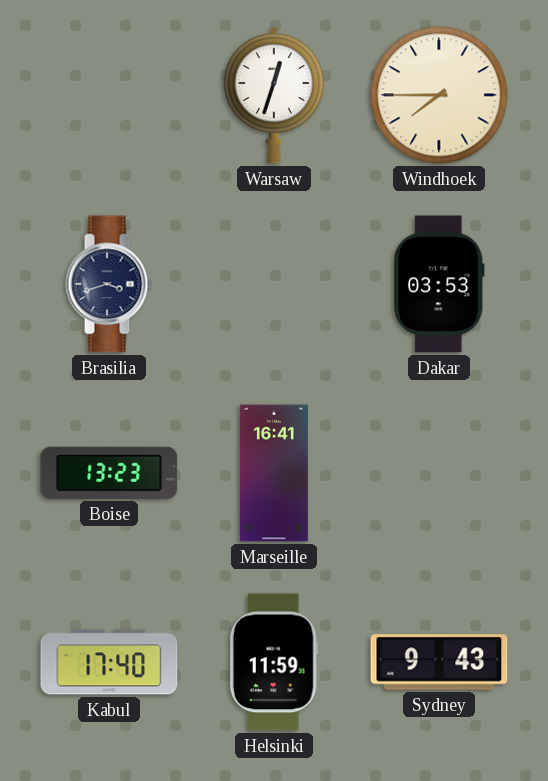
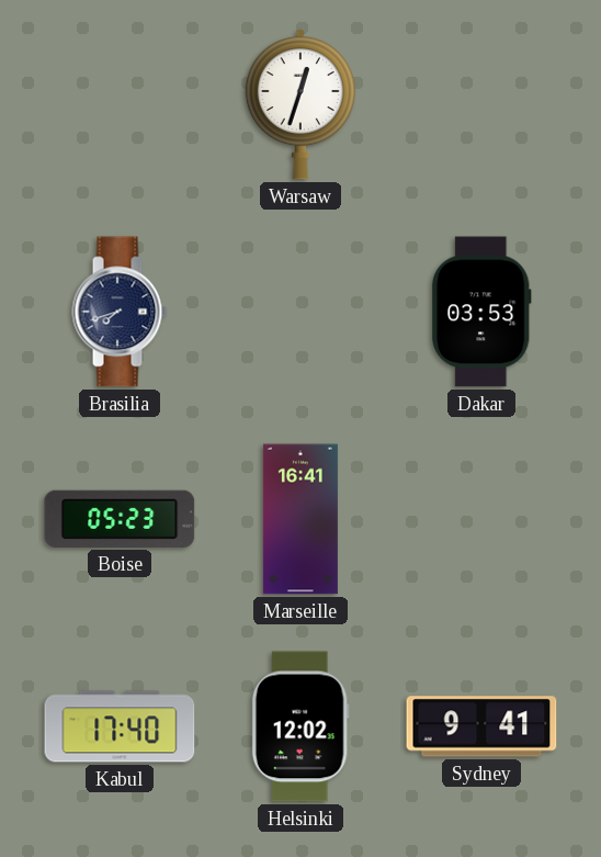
Windhoek: 7:45 -> none (439, 95)
Brasilia: 3:42 -> 7:42 (120, 312)
Boise: 13:23 -> 05:23 (120, 519)
Helsinki: 11:59 -> 12:02 (300, 726)
Sydney: 9:43 -> 9:41 (481, 726)
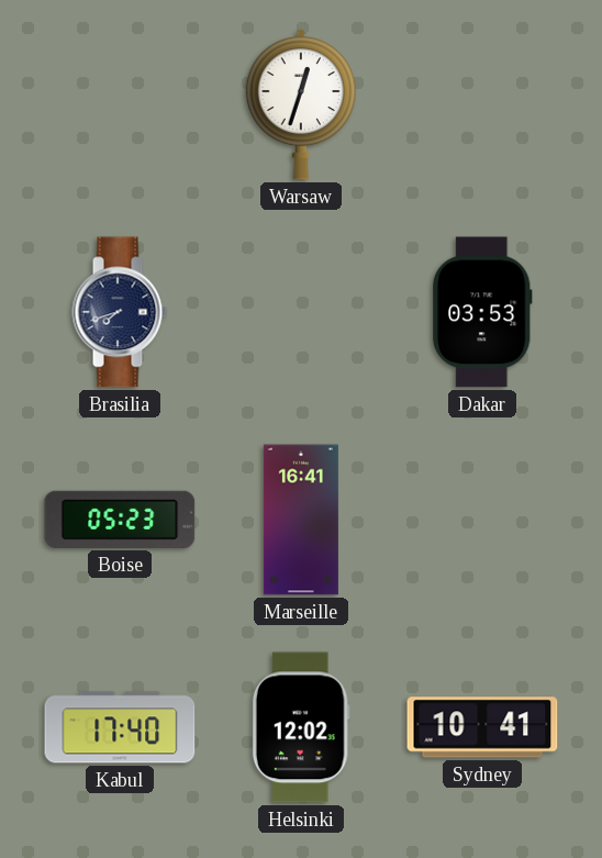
Sydney: 9:41 -> 10:41 (482, 727)
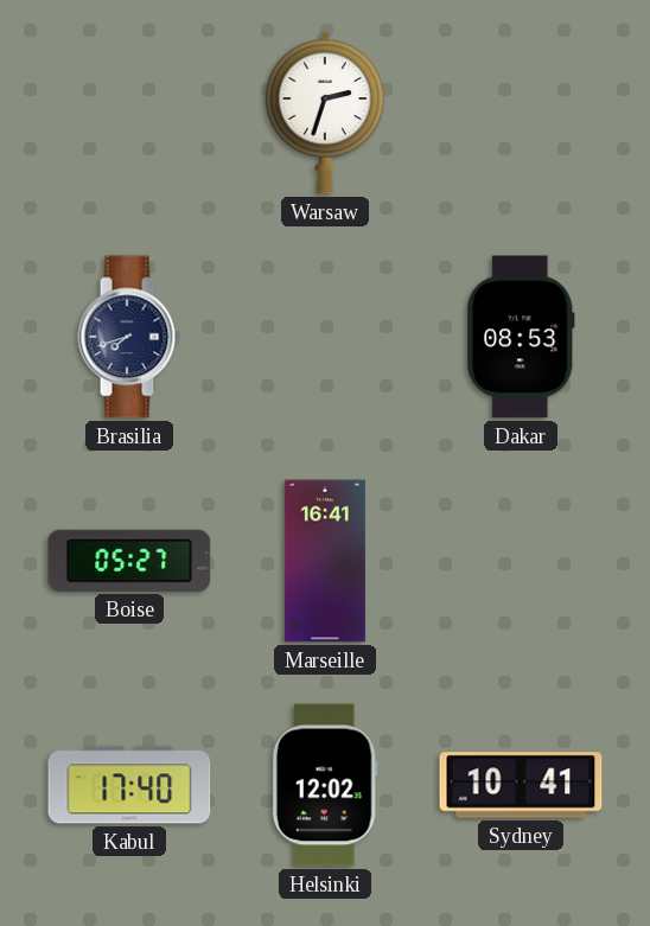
Warsaw: 12:33 -> 2:33 (325, 113)
Dakar: 03:53 -> 08:53 (521, 337)
Boise: 05:23 -> 05:27 (129, 561)
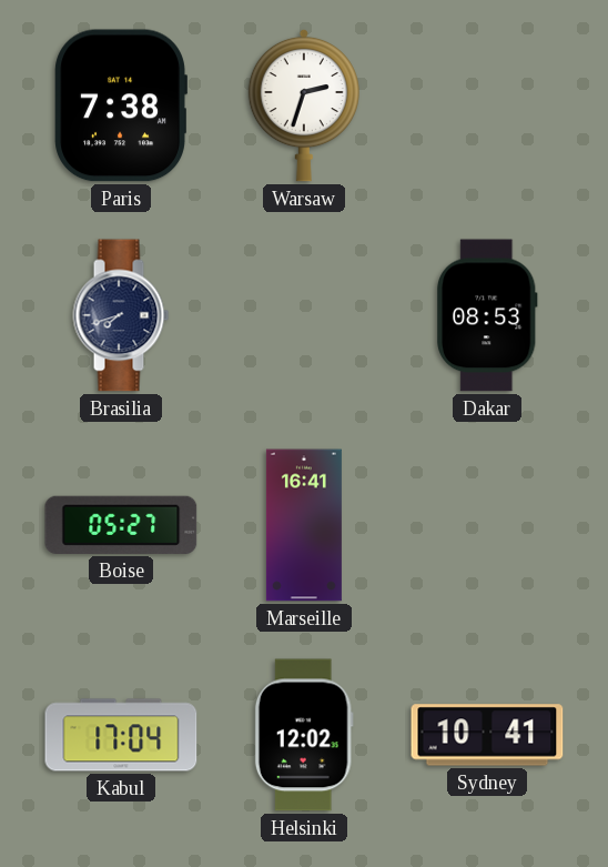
Paris: none -> 7:38 (121, 105)
Kabul: 17:40 -> 17:04 (121, 735)
